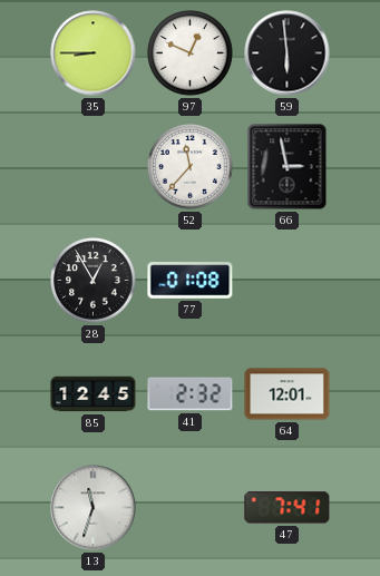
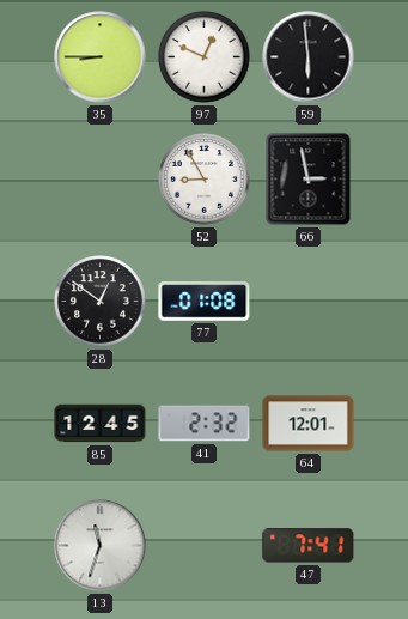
52: 11:37 -> 8:55 (205, 180)
28: 12:55 -> 12:51 (101, 302)
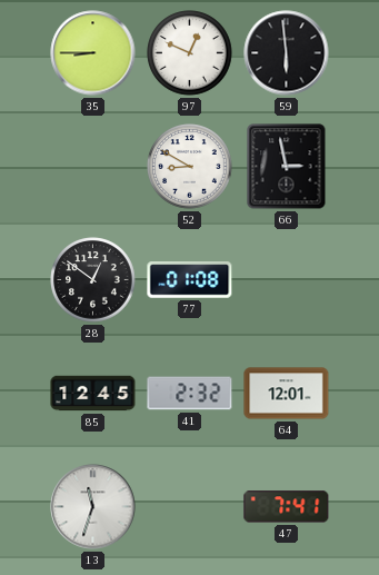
52: 8:55 -> 8:50 (190, 167)
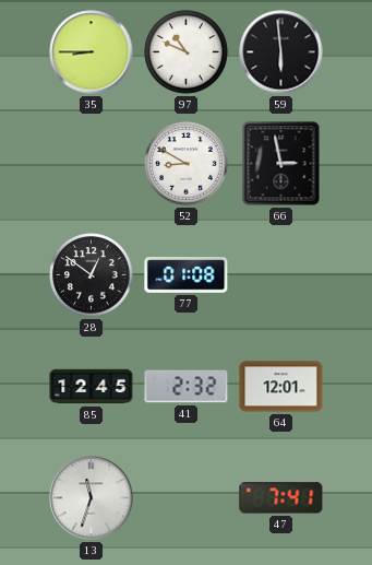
97: 12:49 -> 10:49 (187, 52)
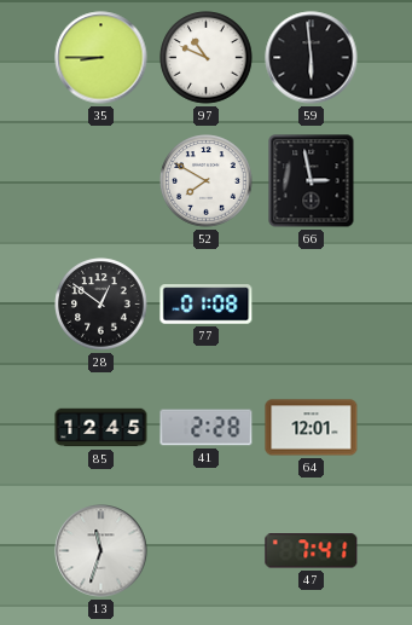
52: 8:50 -> 7:50 (207, 181)
41: 2:32 -> 2:28 (207, 428)
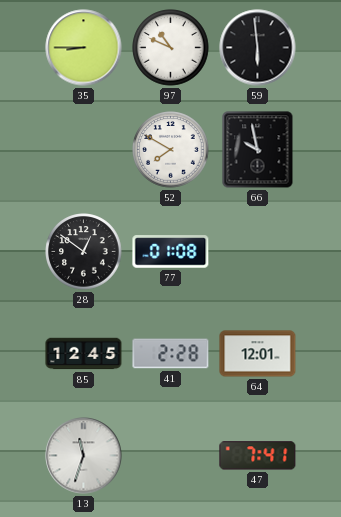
66: 2:58 -> 9:58 (258, 150)
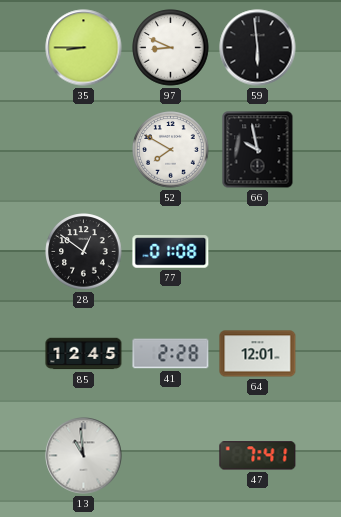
97: 10:49 -> 8:49 (171, 48)
13: 11:33 -> 10:59 (84, 456)
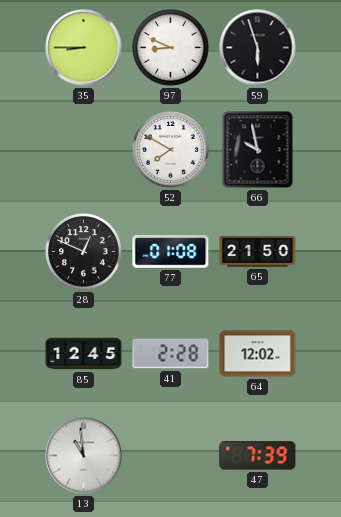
59: 5:59 -> 5:57 (258, 48)
28: 12:51 -> 12:49 (84, 252)
65: none -> 21:50 (258, 252)
64: 12:01 -> 12:02 (258, 354)
47: 7:41 -> 7:39 (258, 456)
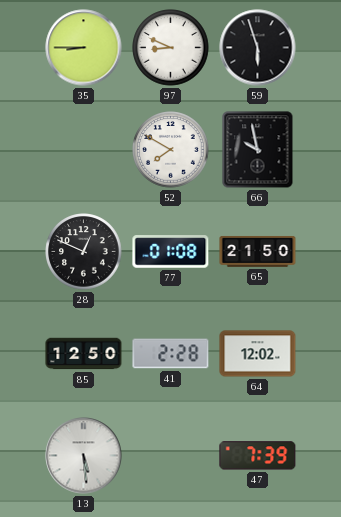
85: 12:45 -> 12:50 (84, 354)
13: 10:59 -> 5:29 (84, 456)
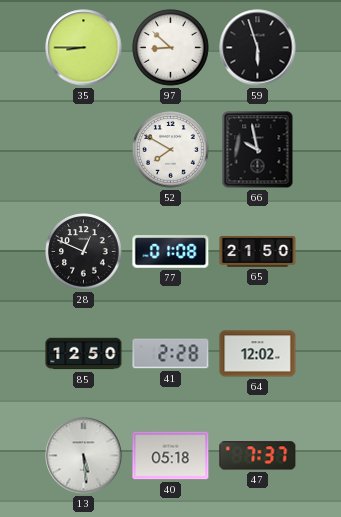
97: 8:49 -> 8:52 (171, 48)
40: none -> 05:18 (171, 456)
47: 7:39 -> 7:37 (258, 456)
